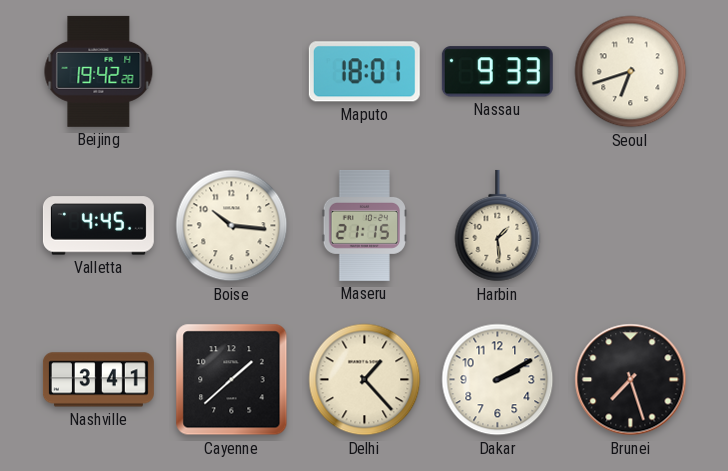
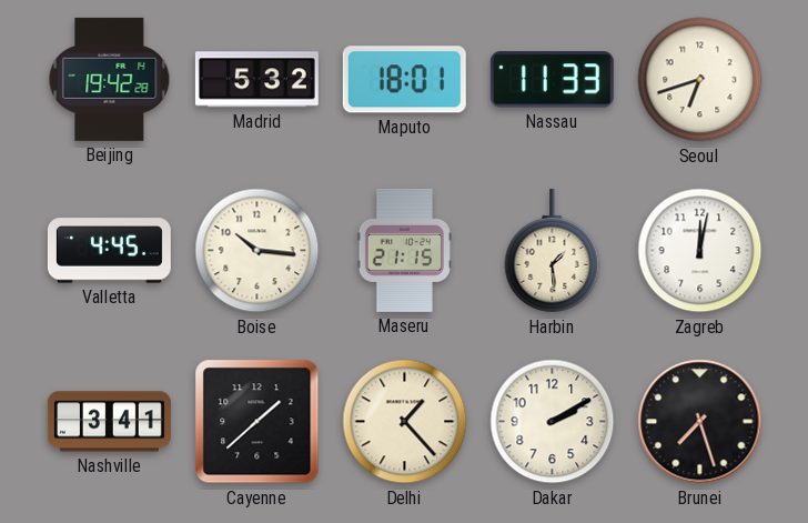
Madrid: none -> 5:32 (256, 80)
Nassau: 9:33 -> 11:33 (552, 80)
Zagreb: none -> 12:02 (700, 251)
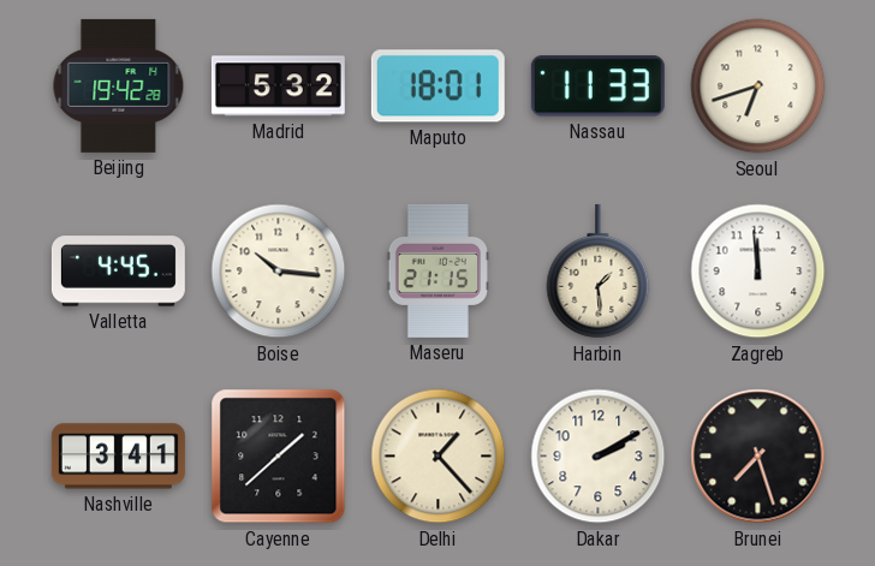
Zagreb: 12:02 -> 11:59 (758, 272)
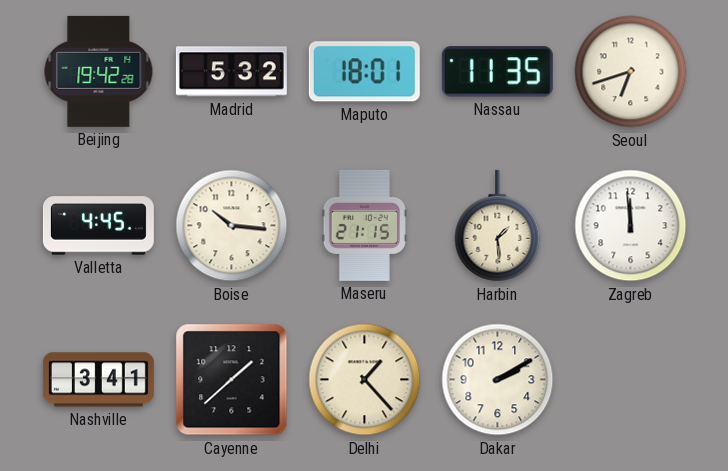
Nassau: 11:33 -> 11:35 (497, 72)
Brunei: 7:27 -> none (758, 457)
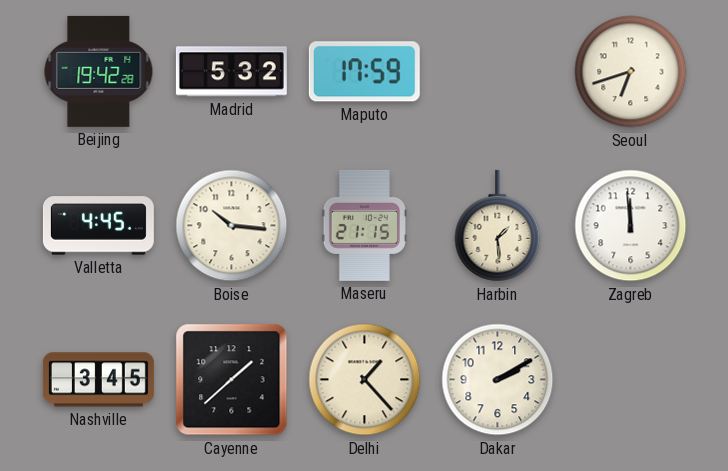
Maputo: 18:01 -> 17:59 (364, 72)
Nassau: 11:35 -> none (497, 72)
Nashville: 3:41 -> 3:45 (98, 380)
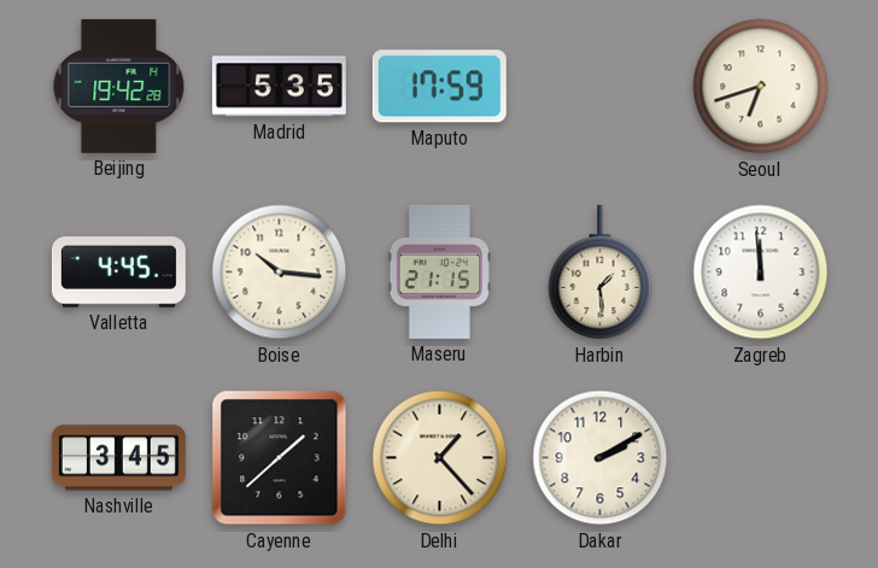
Madrid: 5:32 -> 5:35 (279, 87)
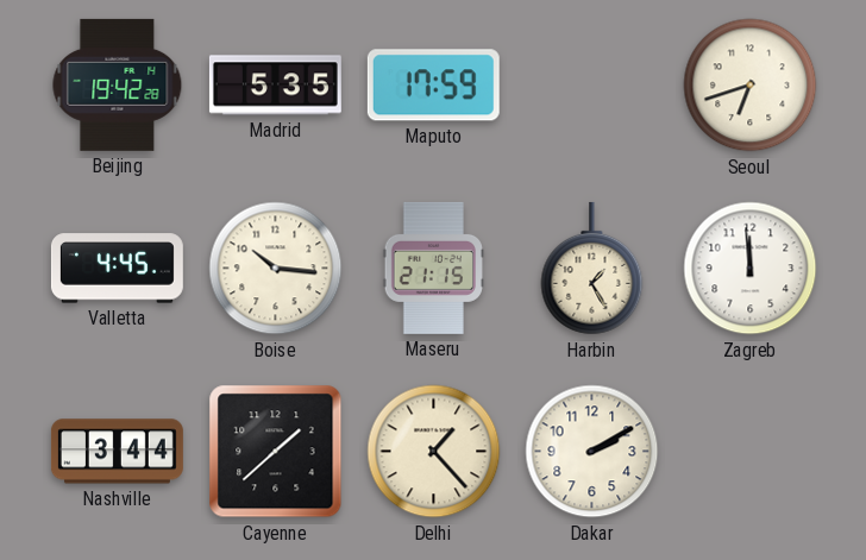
Harbin: 1:29 -> 1:25 (592, 269)
Nashville: 3:45 -> 3:44 (117, 452)
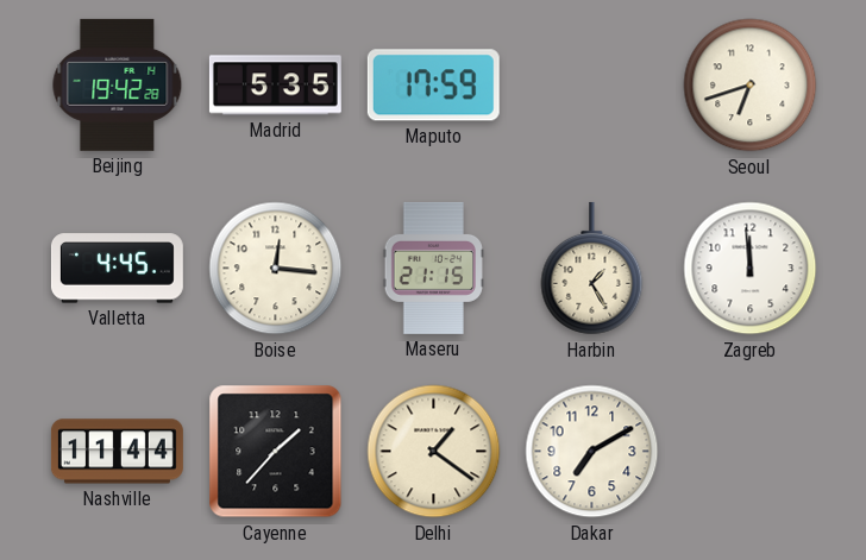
Boise: 10:16 -> 12:16 (276, 269)
Nashville: 3:44 -> 11:44 (117, 452)
Cayenne: 1:38 -> 1:37 (276, 452)
Delhi: 1:23 -> 1:21 (434, 452)
Dakar: 2:10 -> 7:10 (592, 452)
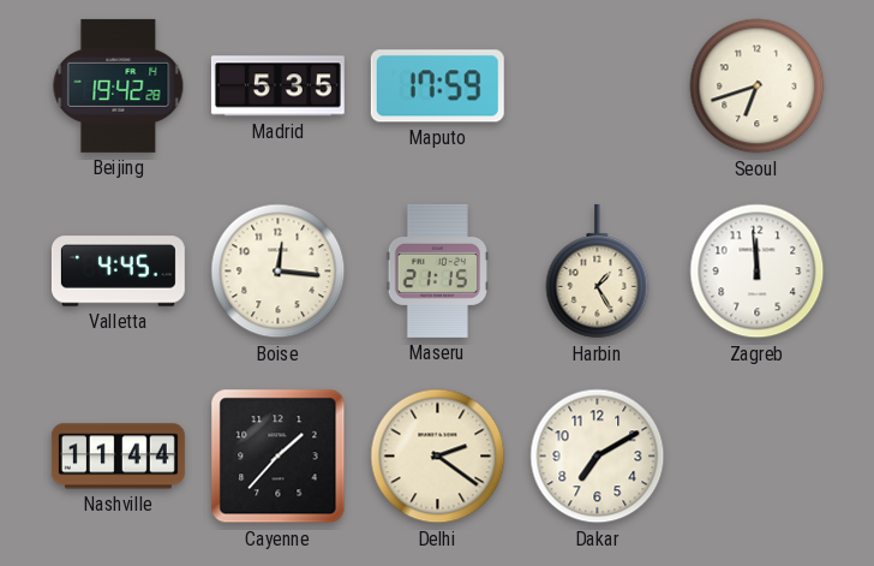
Delhi: 1:21 -> 2:21 (438, 457)
